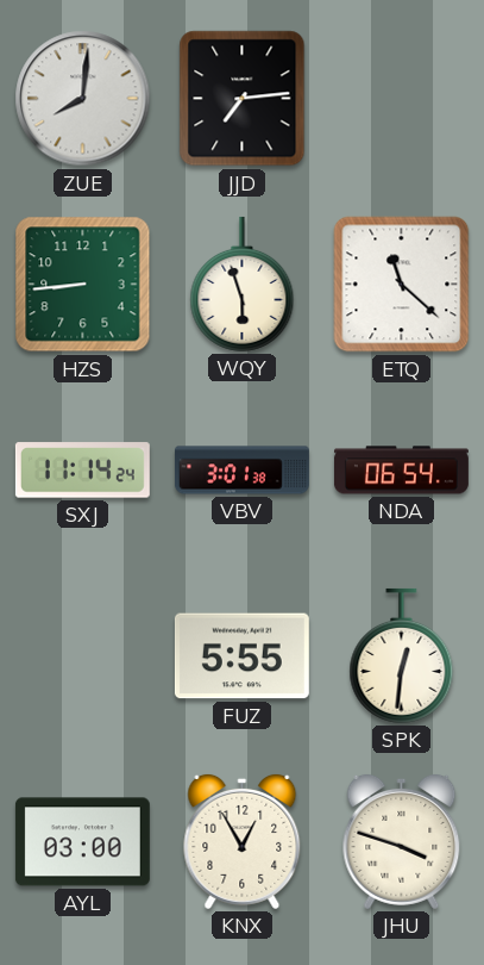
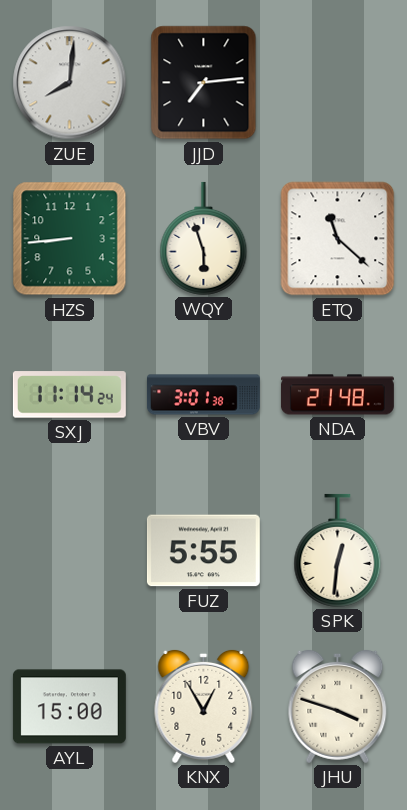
NDA: 06:54 -> 21:48 (337, 395)
AYL: 03:00 -> 15:00 (69, 707)
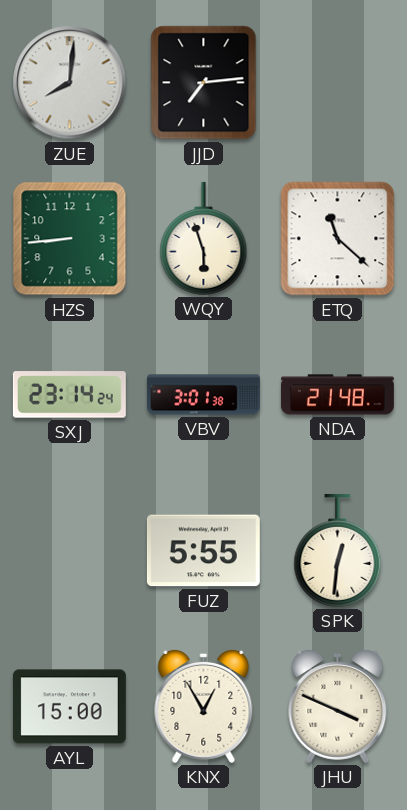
SXJ: 11:14 -> 23:14 (69, 395)
JHU: 3:48 -> 3:49 (338, 706)
